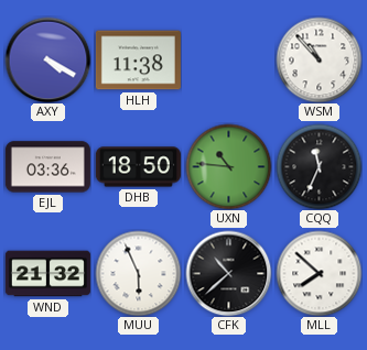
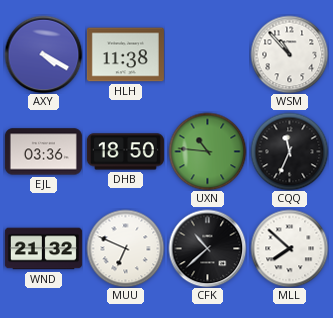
MUU: 5:56 -> 6:49 (125, 248)
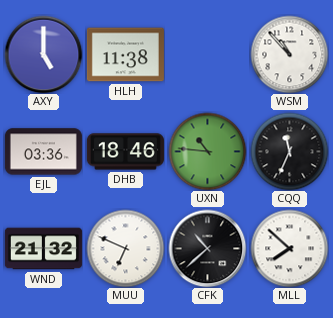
AXY: 4:20 -> 5:00 (43, 54)
DHB: 18:50 -> 18:46 (125, 152)
